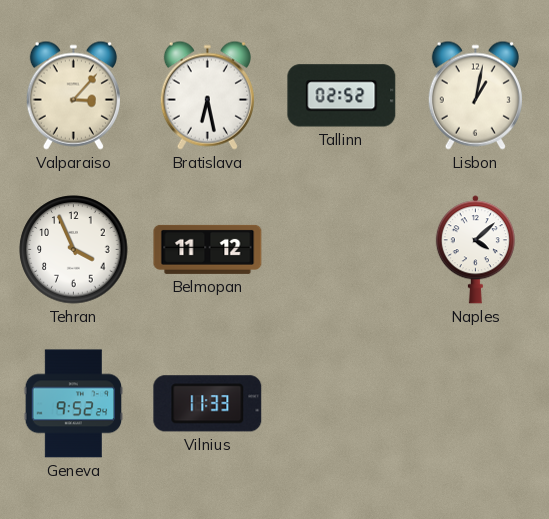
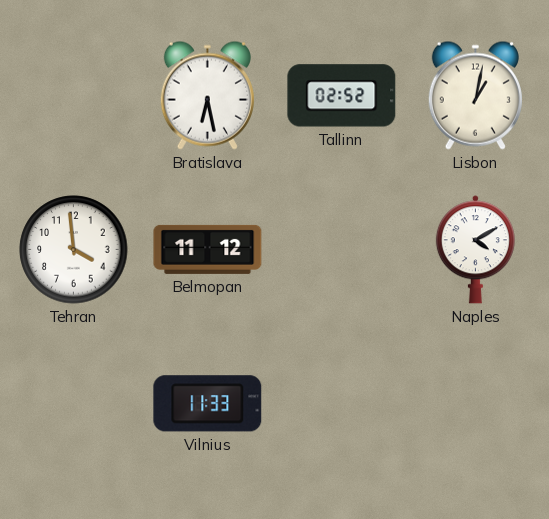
Valparaiso: 3:07 -> none (73, 95)
Tehran: 3:56 -> 3:59 (74, 250)
Naples: 4:08 -> 4:10 (475, 250)
Geneva: 9:52 -> none (74, 404)
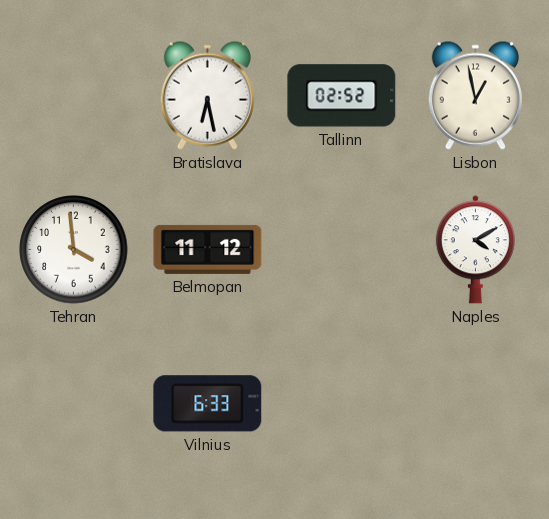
Lisbon: 1:02 -> 12:58 (475, 95)
Vilnius: 11:33 -> 6:33 (208, 404)
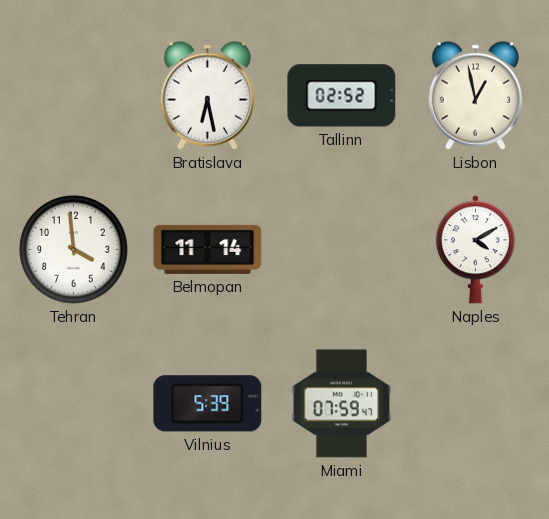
Belmopan: 11:12 -> 11:14 (208, 249)
Vilnius: 6:33 -> 5:39 (208, 404)
Miami: none -> 07:59 (342, 404)
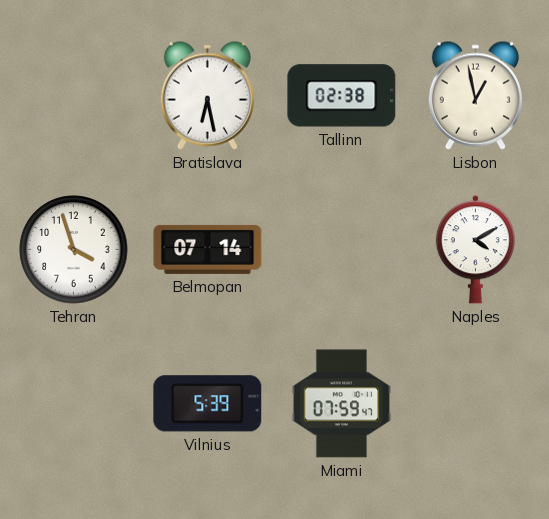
Tallinn: 02:52 -> 02:38 (342, 96)
Tehran: 3:59 -> 3:57 (74, 250)
Belmopan: 11:14 -> 07:14 (208, 249)
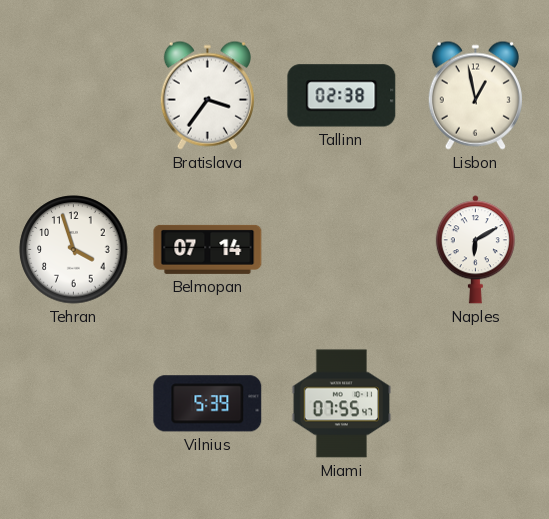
Bratislava: 6:28 -> 3:36 (207, 95)
Naples: 4:10 -> 6:10 (475, 250)
Miami: 07:59 -> 07:55 (342, 404)
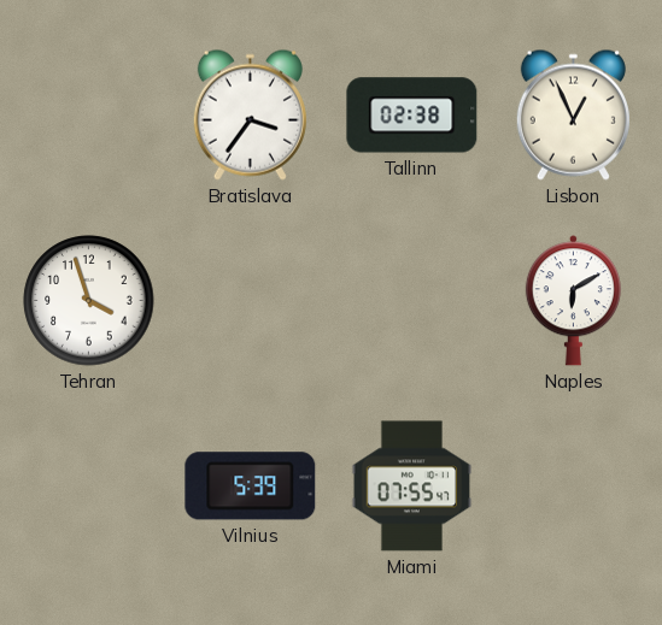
Lisbon: 12:58 -> 12:56 (573, 114)
Belmopan: 07:14 -> none (208, 249)
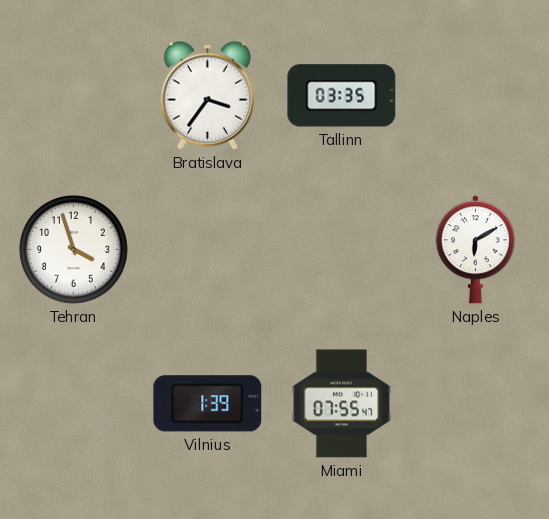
Tallinn: 02:38 -> 03:35 (342, 96)
Lisbon: 12:56 -> none (573, 114)
Vilnius: 5:39 -> 1:39 (208, 404)
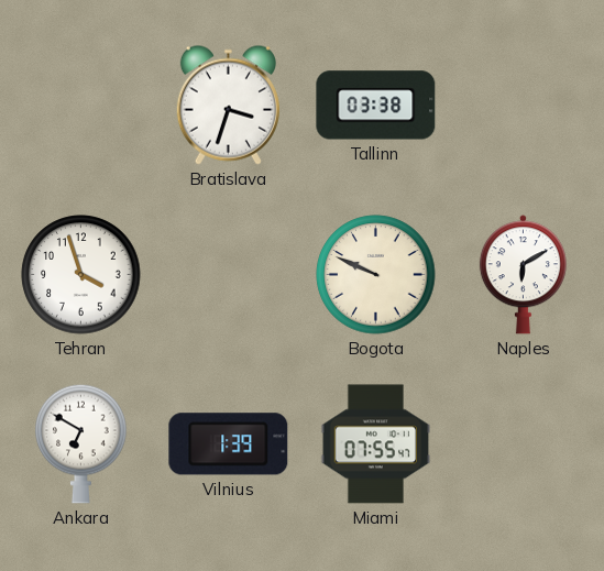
Bratislava: 3:36 -> 3:33 (228, 105)
Tallinn: 03:35 -> 03:38 (376, 106)
Bogota: none -> 9:49 (376, 275)
Ankara: none -> 6:50 (81, 443)
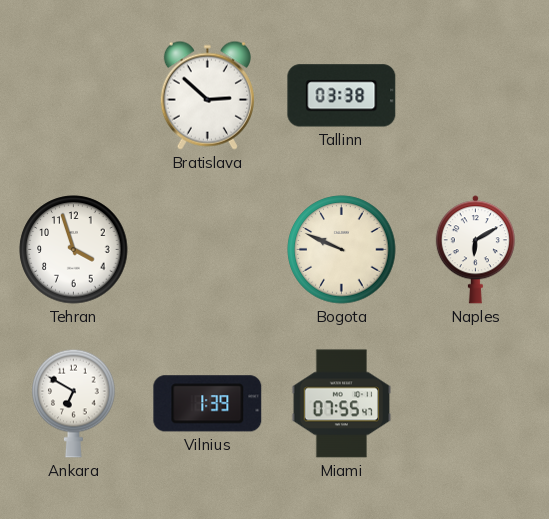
Bratislava: 3:33 -> 2:52 (207, 95)
